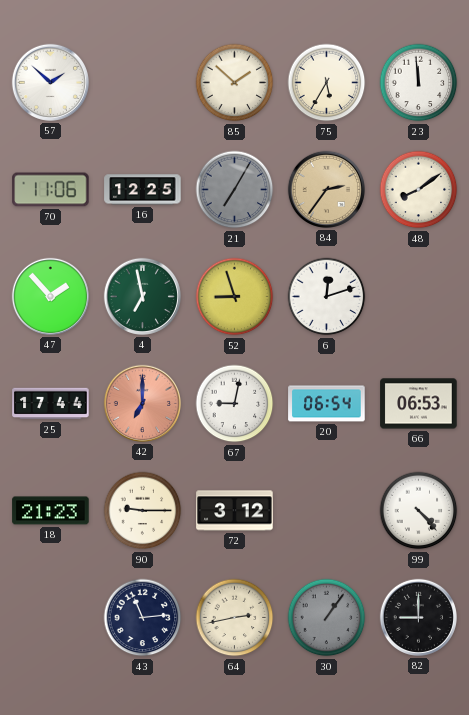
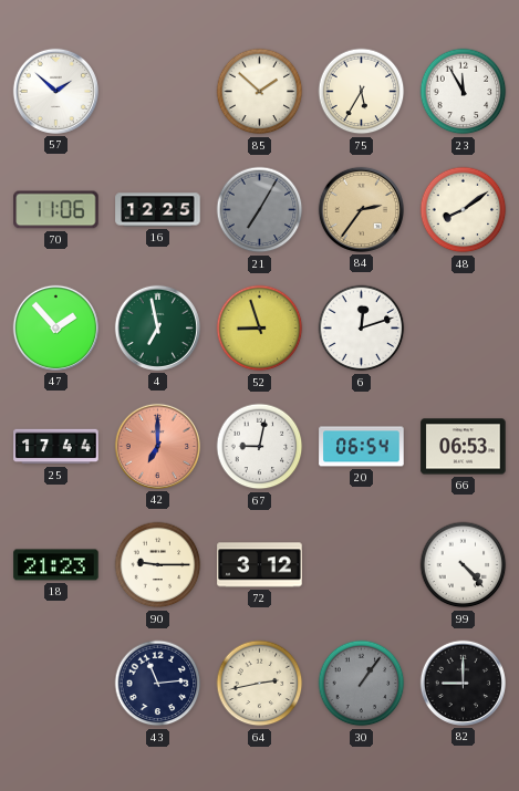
23: 11:59 -> 11:55 (464, 92)
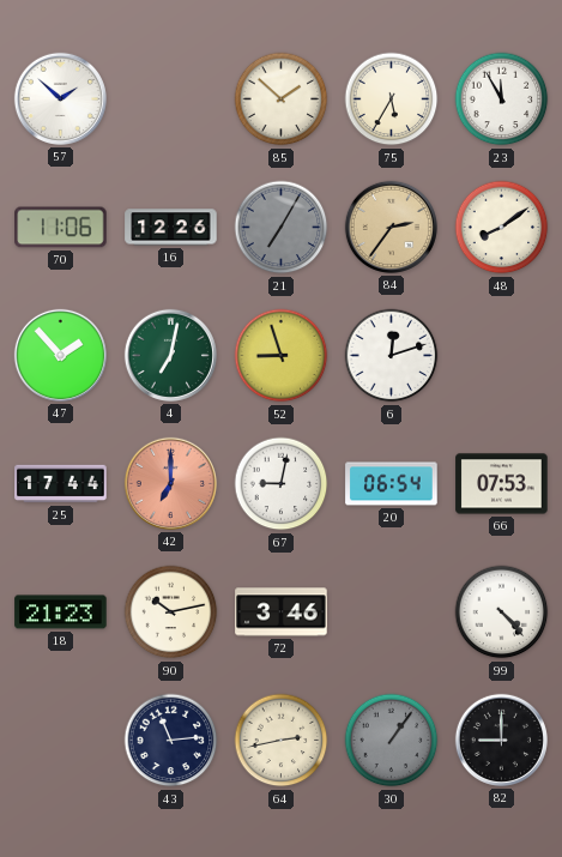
16: 12:25 -> 12:26 (171, 228)
4: 6:58 -> 7:02 (170, 355)
66: 06:53 -> 07:53 (502, 484)
90: 9:15 -> 10:13 (171, 612)
72: 3:12 -> 3:46 (282, 612)
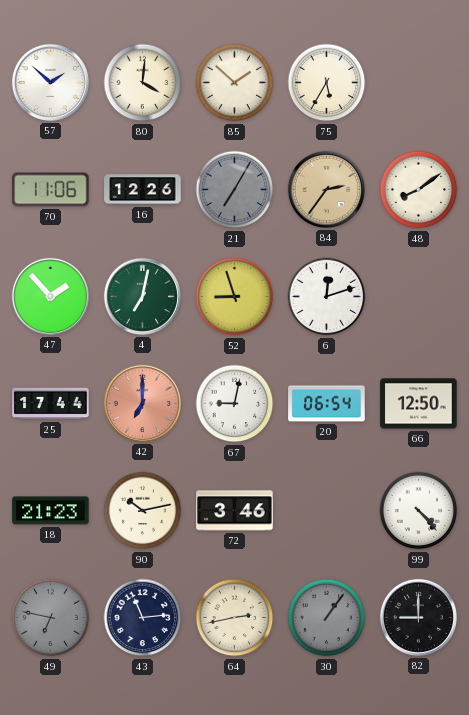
80: none -> 4:01 (143, 83)
23: 11:55 -> none (502, 99)
66: 07:53 -> 12:50 (419, 404)
49: none -> 6:47 (51, 618)
